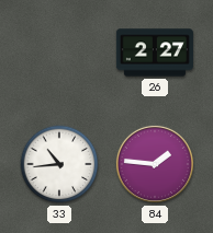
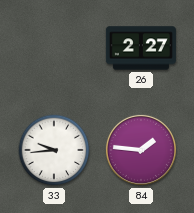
33: 10:44 -> 9:44 (54, 150)
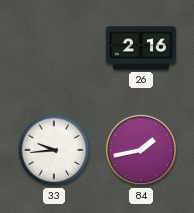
26: 2:27 -> 2:16 (141, 48)
84: 1:46 -> 1:43 (141, 150)
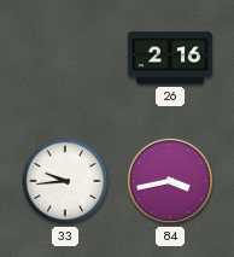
84: 1:43 -> 3:43 (170, 181)
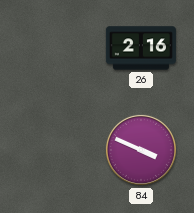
33: 9:44 -> none (65, 181)
84: 3:43 -> 3:49 (141, 150)
